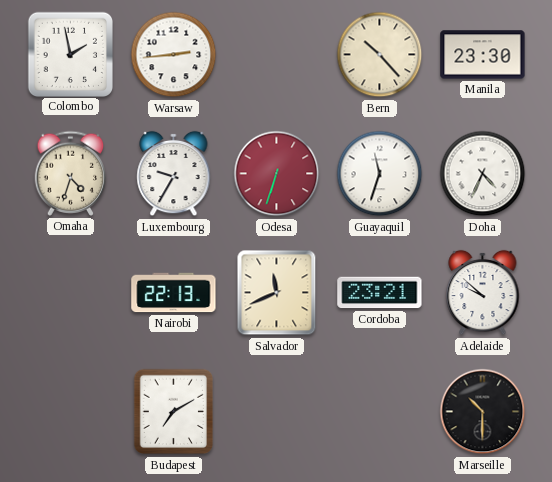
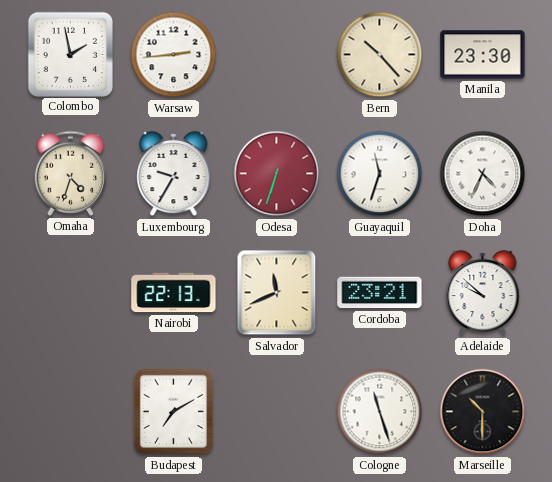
Cologne: none -> 11:27 (380, 412)
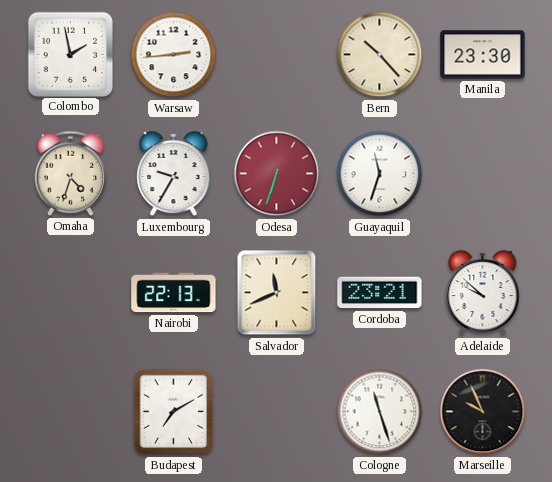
Doha: 4:34 -> none (483, 174)
Marseille: 10:30 -> 9:56 (483, 412)
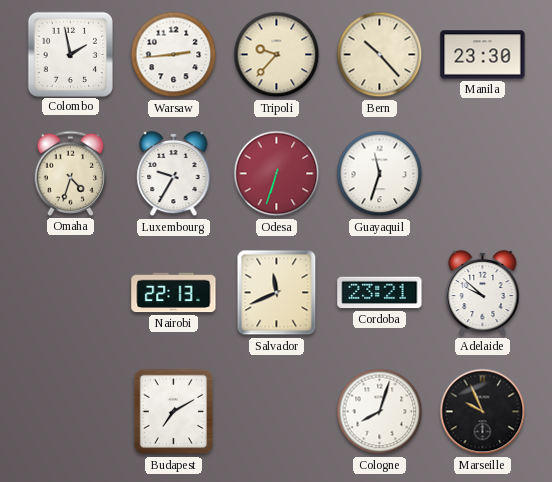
Tripoli: none -> 9:37 (277, 55)
Cologne: 11:27 -> 8:03 (380, 412)
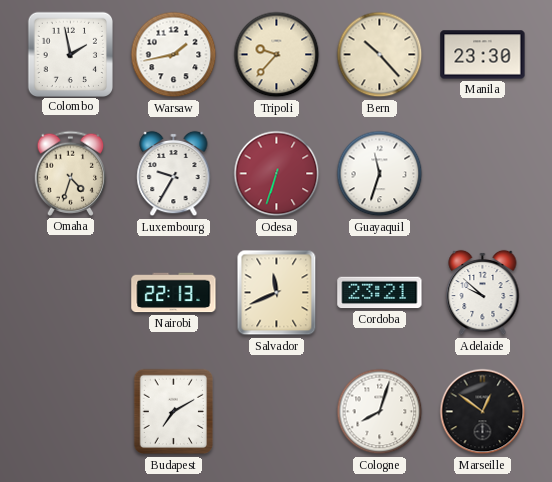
Warsaw: 2:44 -> 1:43 (174, 55)
Marseille: 9:56 -> 12:51 (483, 412)
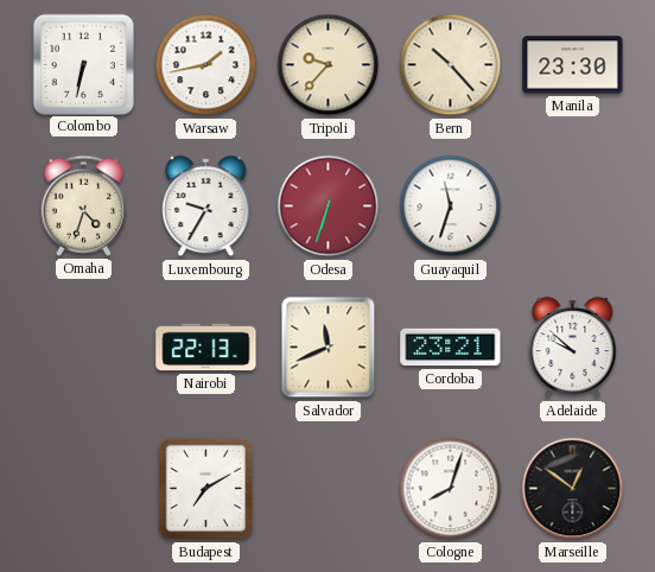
Colombo: 1:58 -> 6:32 (83, 64)
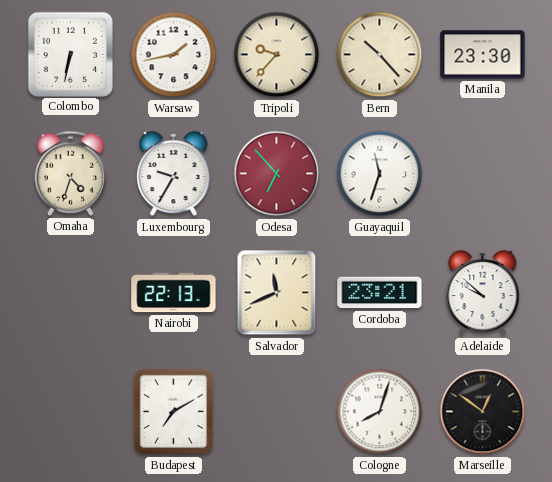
Odesa: 6:33 -> 6:53 (277, 174)
